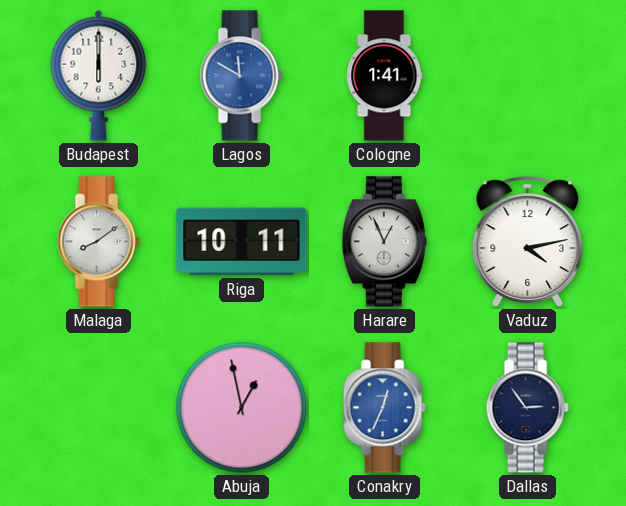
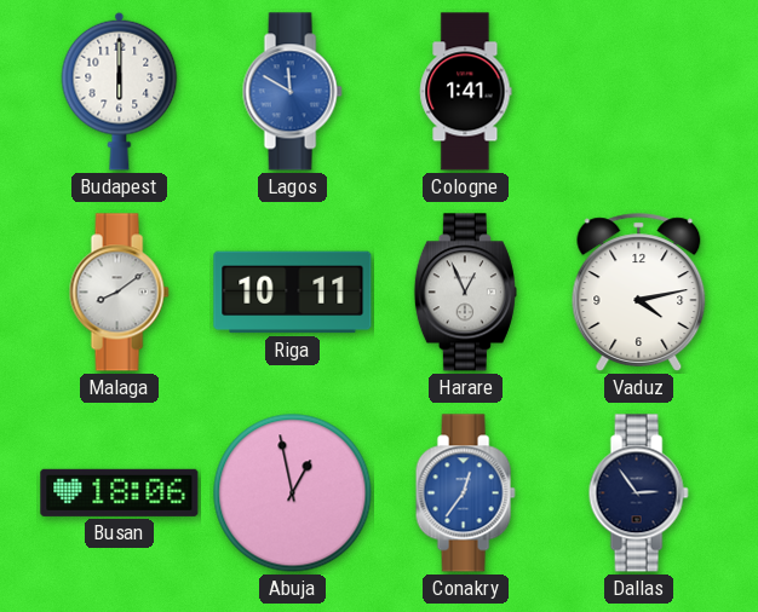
Busan: none -> 18:06 (120, 492)
Conakry: 12:34 -> 12:36 (465, 493)
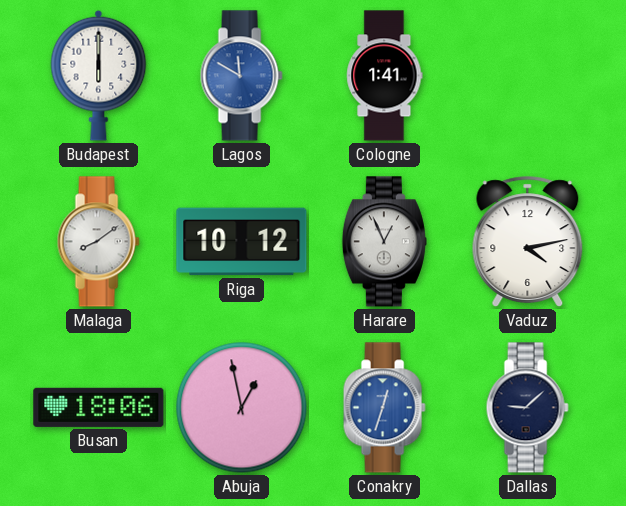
Riga: 10:11 -> 10:12 (242, 242)
Conakry: 12:36 -> 12:33 (384, 408)
Dallas: 2:54 -> 9:08 (527, 408)
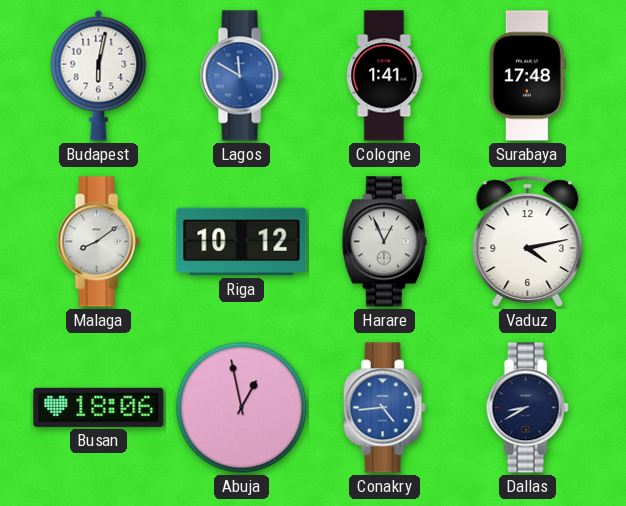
Budapest: 6:00 -> 6:02 (99, 75)
Surabaya: none -> 17:48 (527, 76)
Conakry: 12:33 -> 4:44 (384, 408)
Dallas: 9:08 -> 8:40 (527, 408)
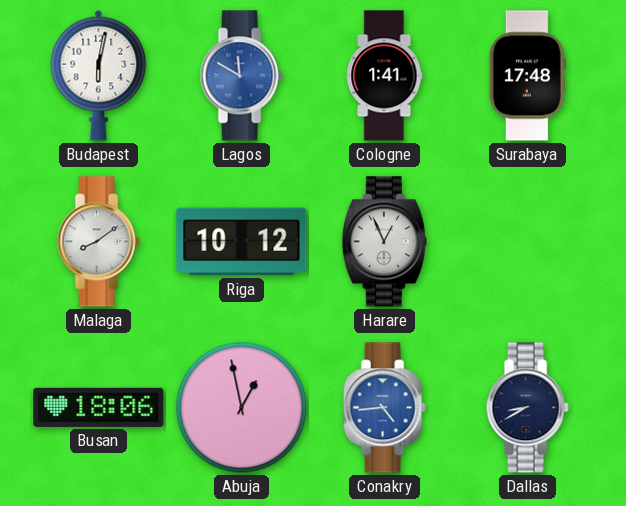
Vaduz: 4:13 -> none (528, 242)
